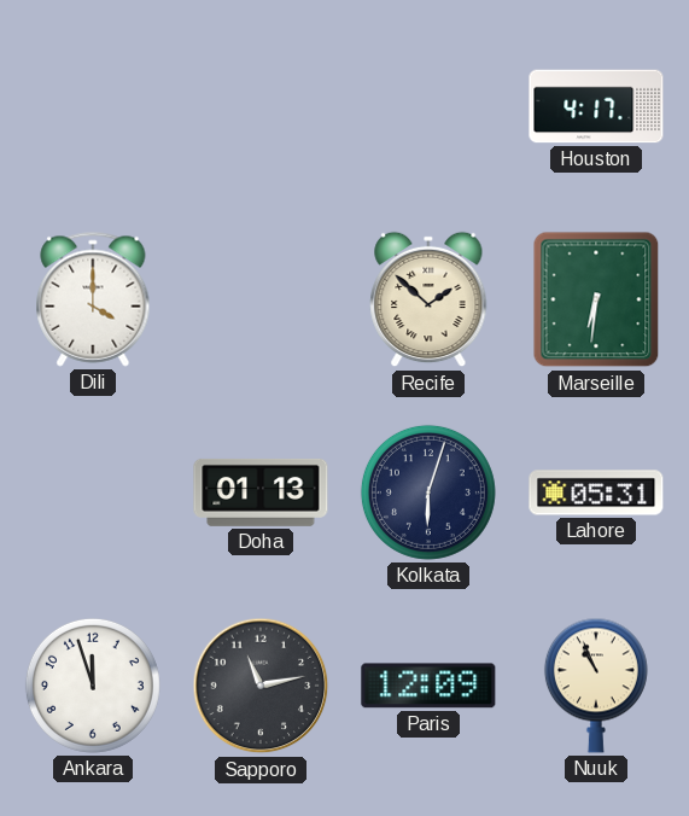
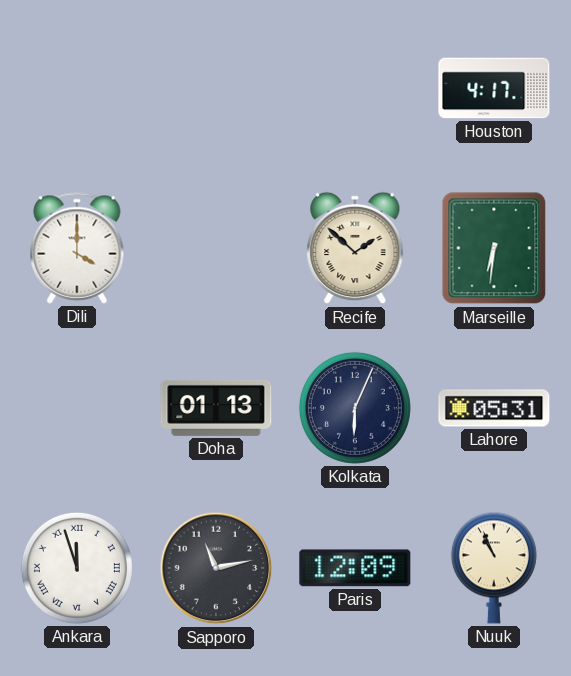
Kolkata: 6:03 -> 6:04 (355, 408)
Ankara numerals: Arabic -> Roman (77, 568)
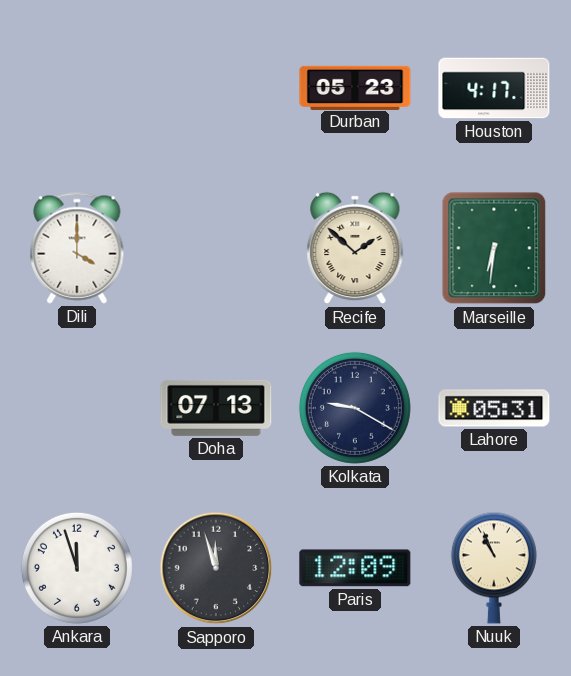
Durban: none -> 05:23 (355, 87)
Doha: 01:13 -> 07:13 (216, 408)
Kolkata: 6:04 -> 9:20 (355, 408)
Ankara numerals: Roman -> Arabic (77, 568)
Sapporo: 11:13 -> 11:57 (216, 568)
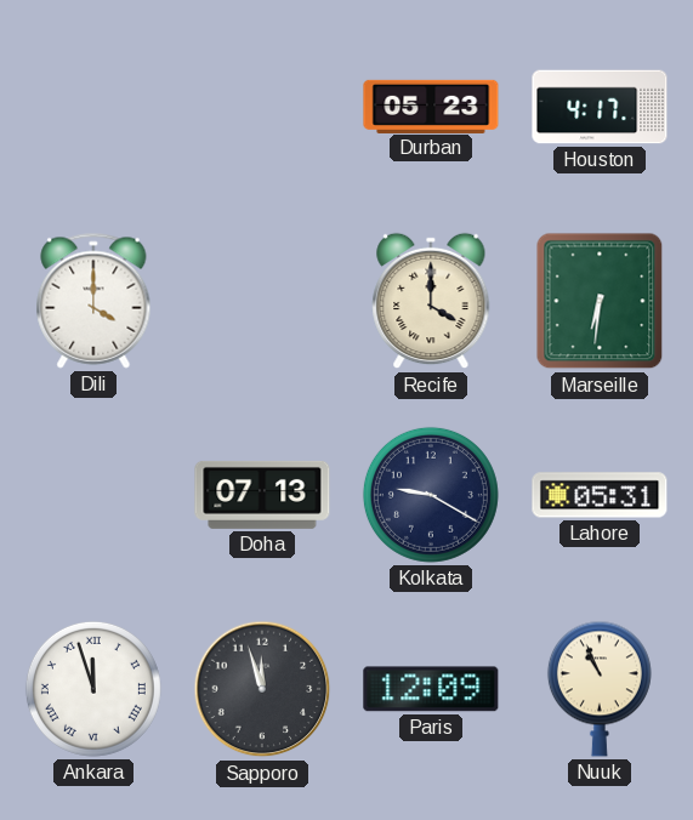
Recife: 1:52 -> 4:00 (431, 301)
Ankara numerals: Arabic -> Roman (93, 689)
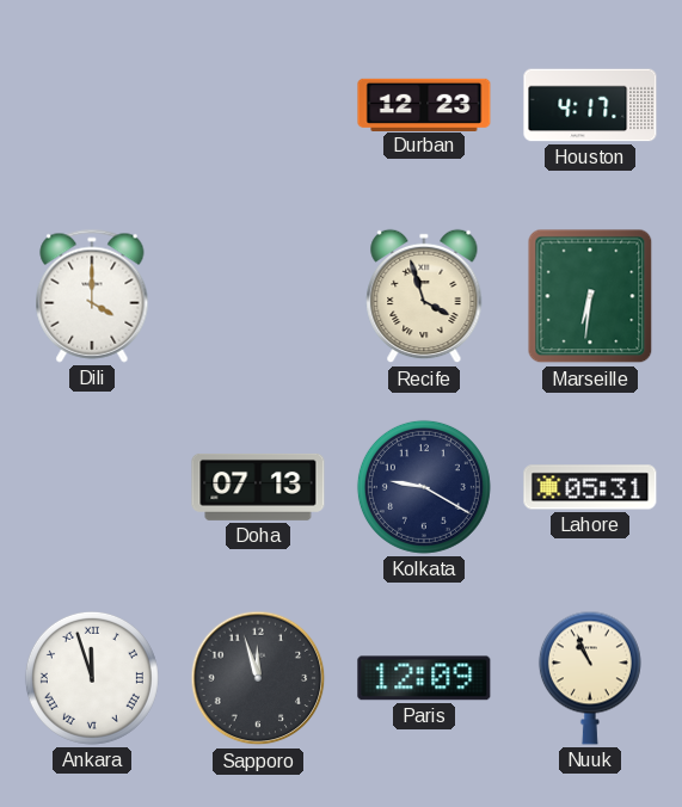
Durban: 05:23 -> 12:23 (424, 104)
Recife: 4:00 -> 3:57 (424, 296)
